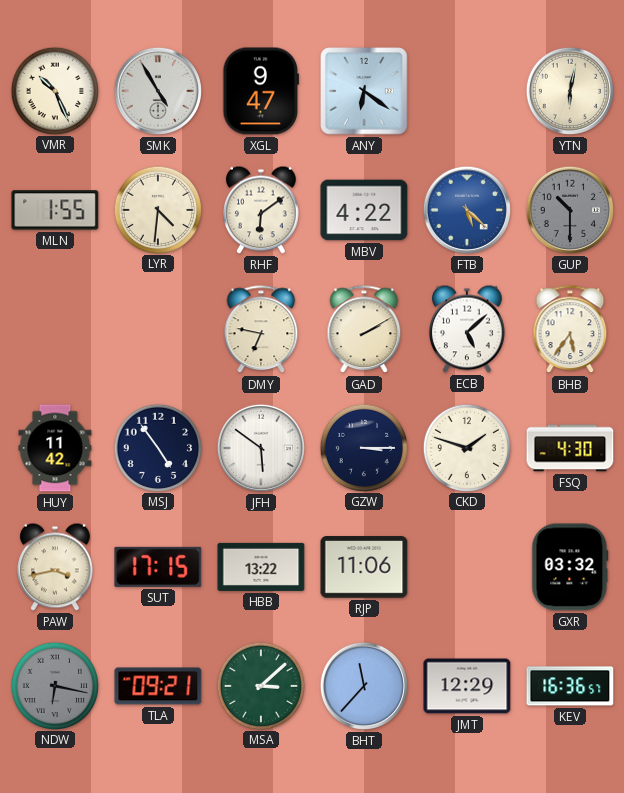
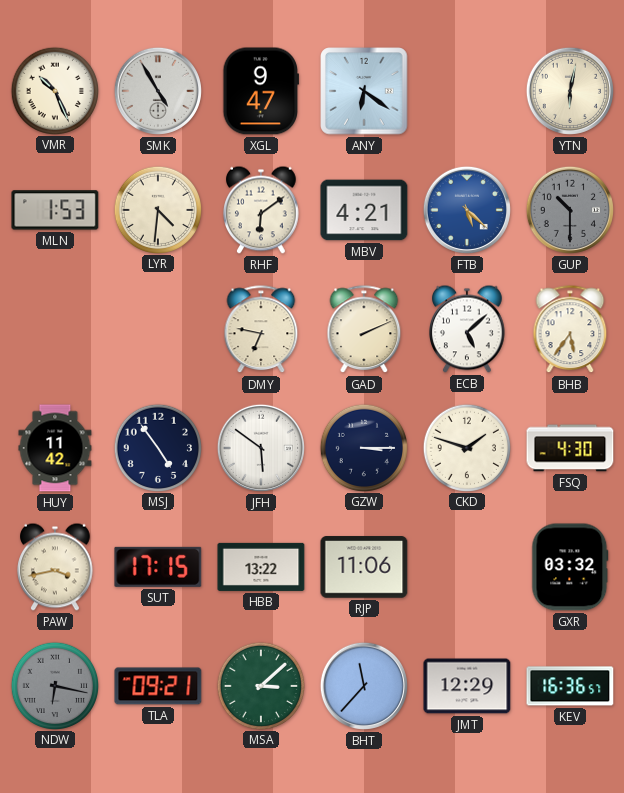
MLN: 1:55 -> 1:53 (55, 210)
MBV: 4:22 -> 4:21 (364, 210)
GAD: 2:10 -> 2:11 (364, 330)
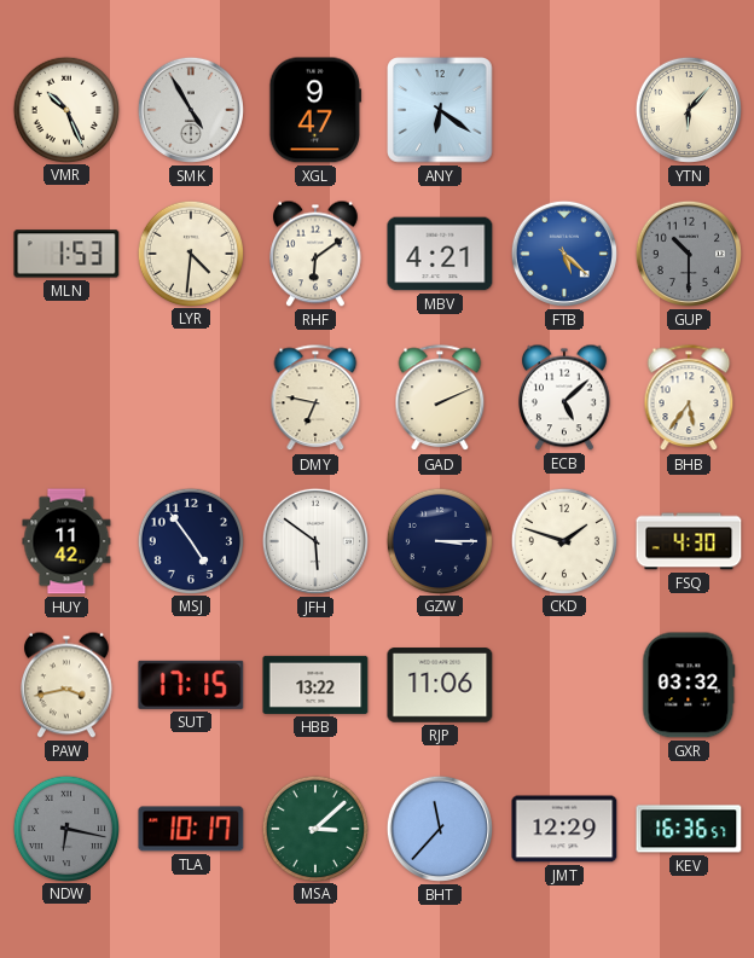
YTN: 6:02 -> 6:07 (689, 110)
TLA: 09:21 -> 10:17 (191, 829)
